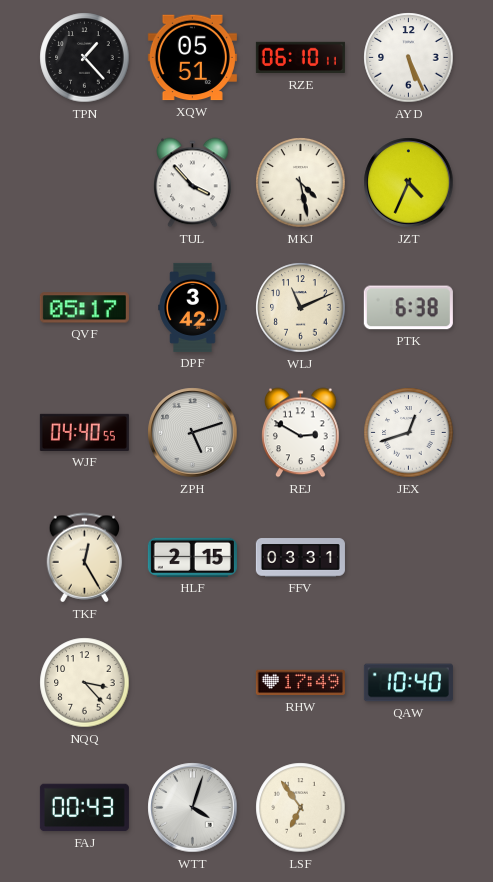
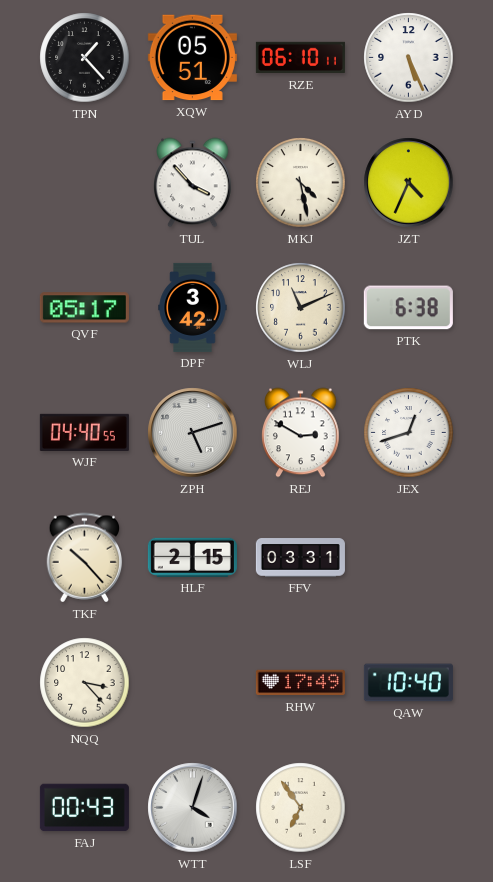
TKF: 12:25 -> 10:23 (85, 558)
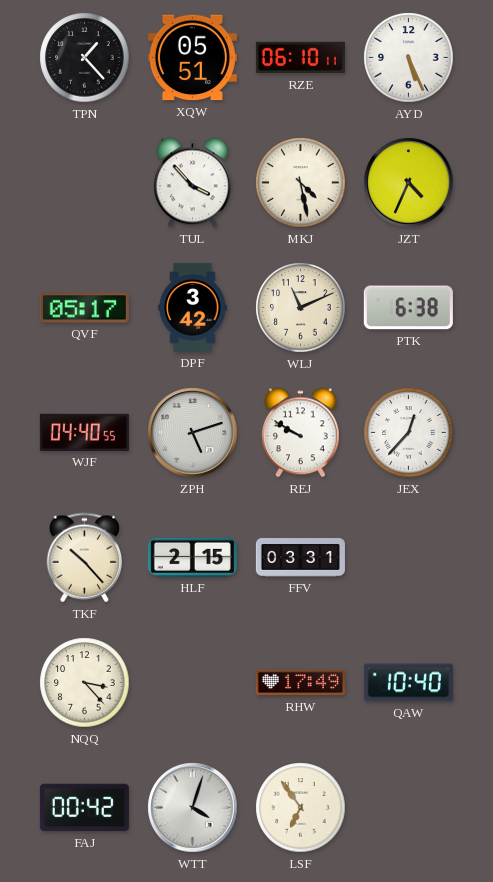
REJ: 2:50 -> 9:50 (301, 433)
JEX: 12:42 -> 12:37 (409, 433)
FAJ: 00:43 -> 00:42 (84, 808)
